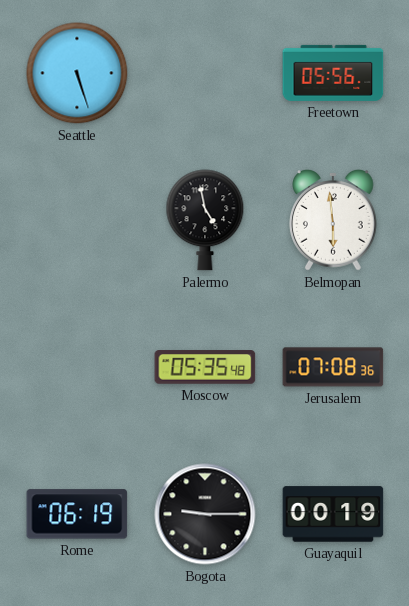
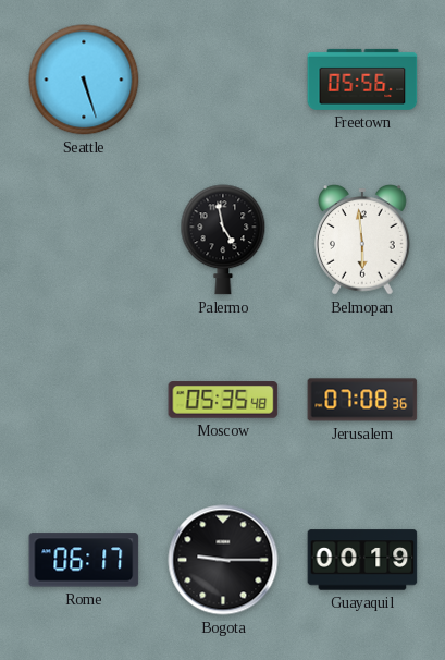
Rome: 06:19 -> 06:17 (84, 560)
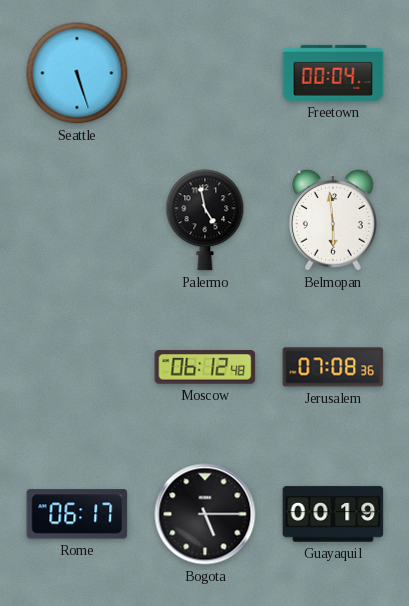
Freetown: 05:56 -> 00:04 (333, 73)
Moscow: 05:35 -> 06:12 (205, 367)
Bogota: 9:15 -> 5:15 (205, 514)
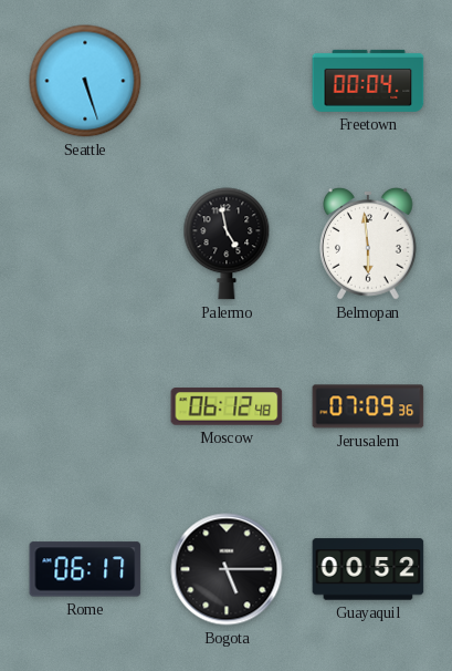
Jerusalem: 07:08 -> 07:09 (368, 406)
Guayaquil: 00:19 -> 00:52 (368, 569)
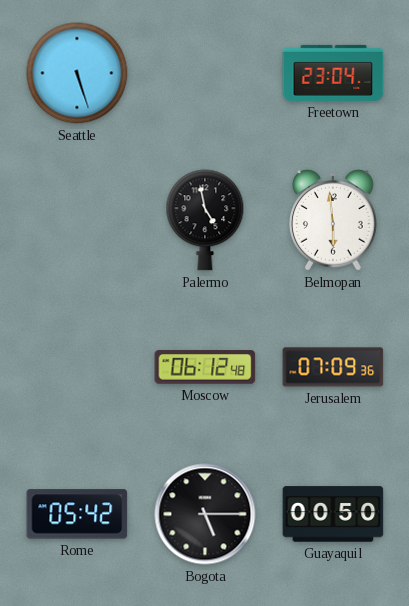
Freetown: 00:04 -> 23:04 (333, 73)
Rome: 06:17 -> 05:42 (77, 514)
Guayaquil: 00:52 -> 00:50 (333, 514)
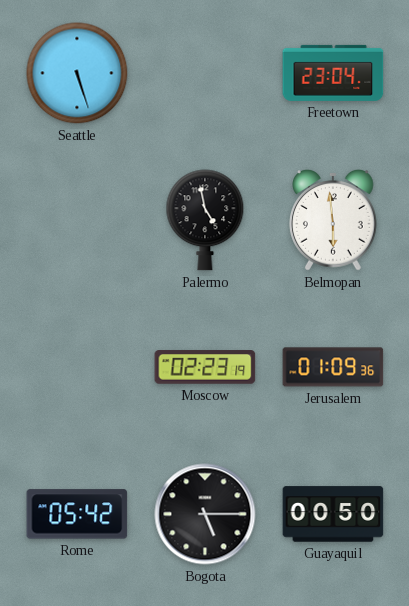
Moscow: 06:12 -> 02:23 (205, 367)
Jerusalem: 07:09 -> 01:09 (333, 367)
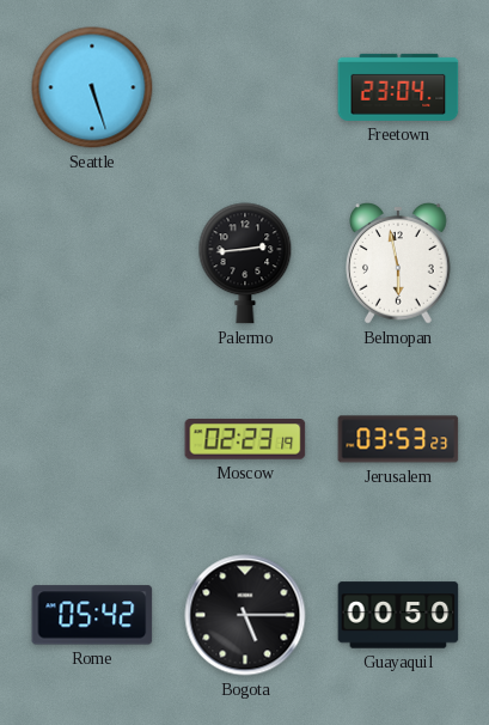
Palermo: 4:58 -> 2:44 (245, 263)
Belmopan: 5:59 -> 5:58 (399, 263)
Jerusalem: 01:09 -> 03:53 (398, 439)
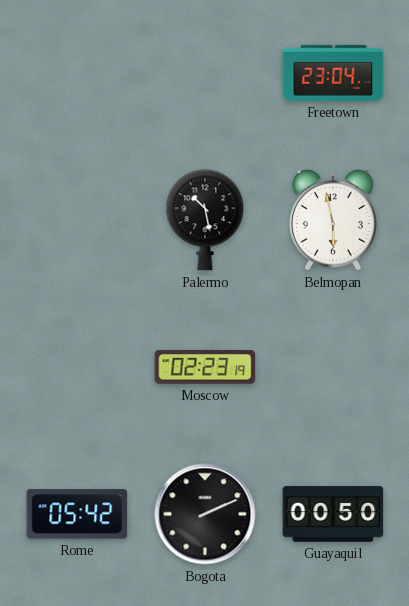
Seattle: 5:27 -> none (92, 87)
Palermo: 2:44 -> 10:28 (205, 220)
Jerusalem: 03:53 -> none (398, 439)
Bogota: 5:15 -> 2:11 (205, 514)
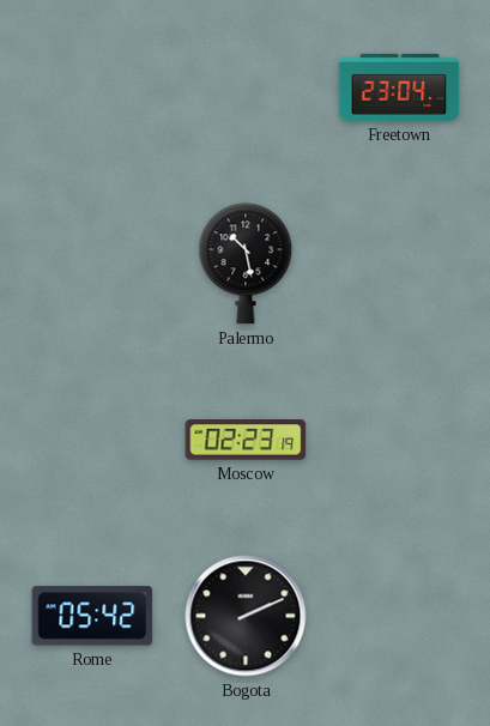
Belmopan: 5:58 -> none (334, 220)
Guayaquil: 00:50 -> none (333, 514)
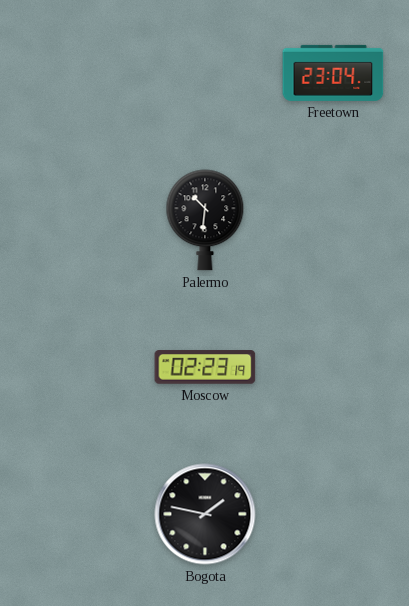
Palermo: 10:28 -> 10:31 (205, 220)
Rome: 05:42 -> none (92, 616)
Bogota: 2:11 -> 1:47 (205, 514)
